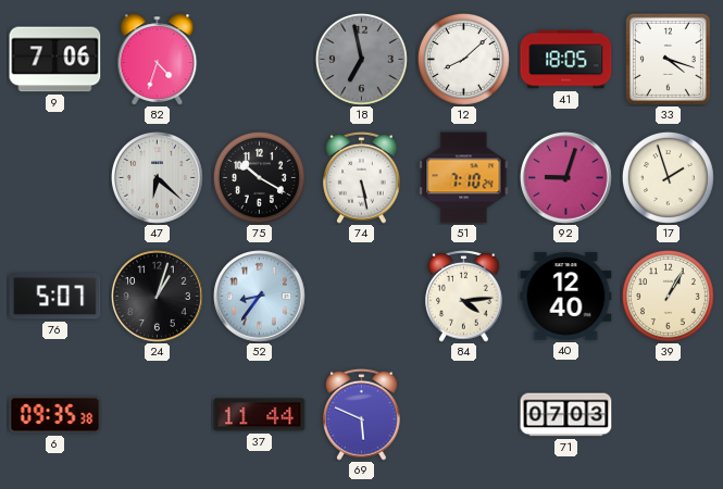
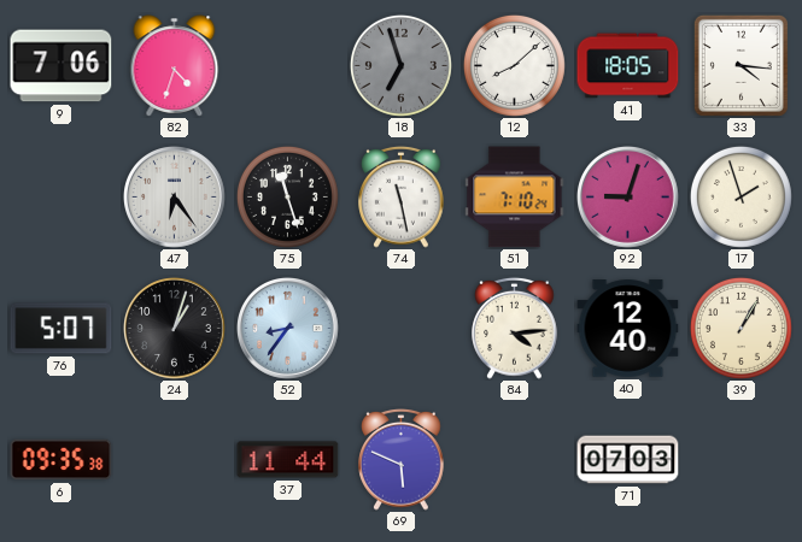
18: 6:58 -> 6:57 (400, 65)
33: 4:18 -> 4:16 (740, 65)
47: 6:22 -> 6:24 (175, 198)
75: 10:20 -> 11:27 (287, 196)
74: 5:28 -> 11:28 (402, 196)
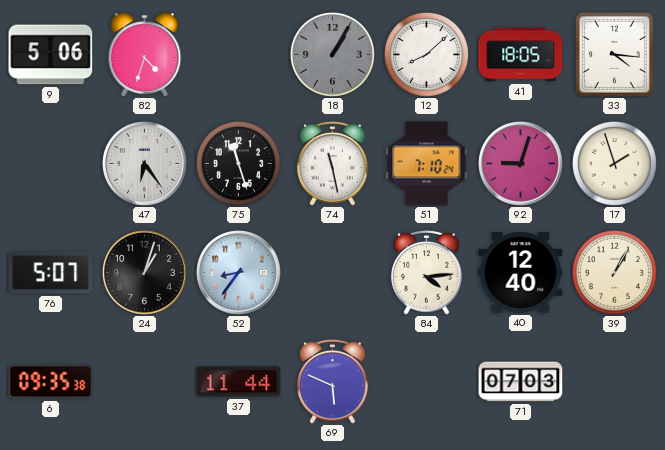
9: 7:06 -> 5:06 (51, 55)
18: 6:57 -> 1:05 (332, 54)
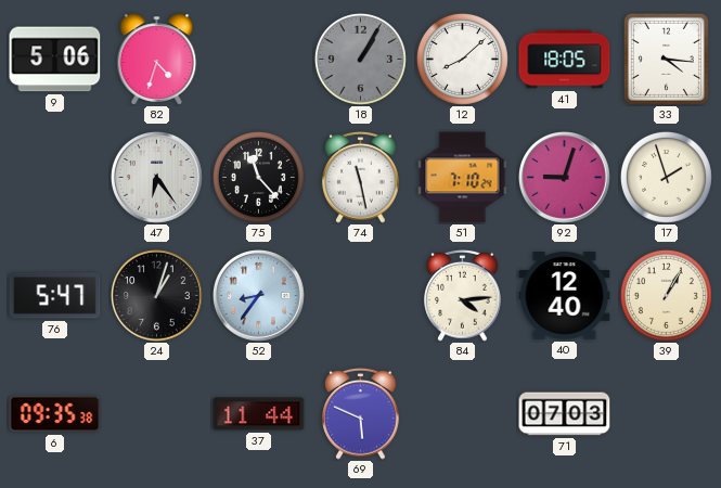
75: 11:27 -> 11:23 (258, 177)
76: 5:07 -> 5:47 (55, 296)
